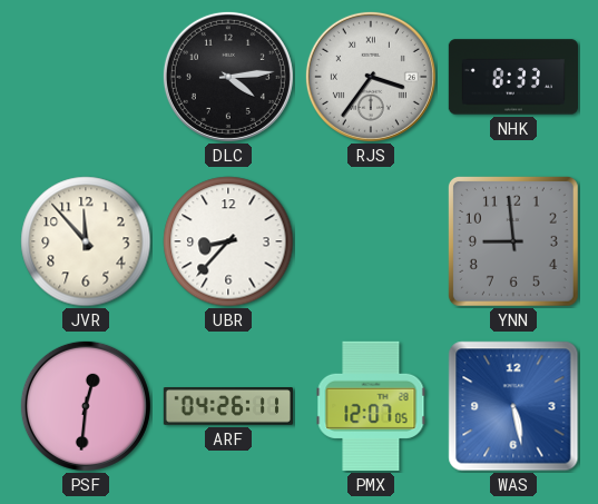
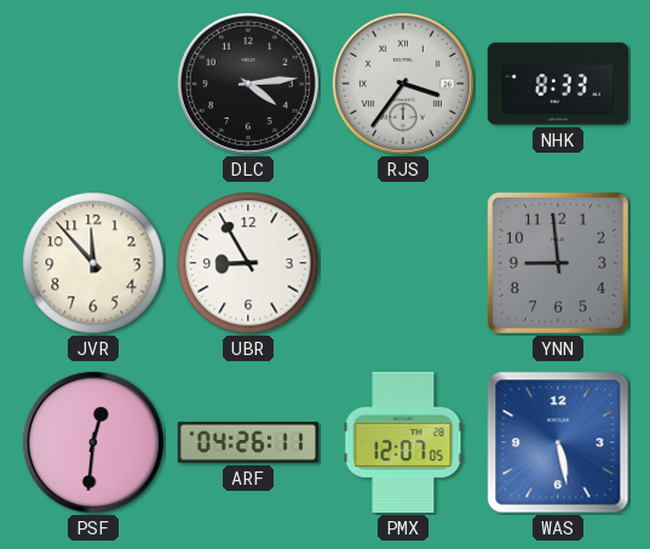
UBR: 8:37 -> 8:55 (248, 263)
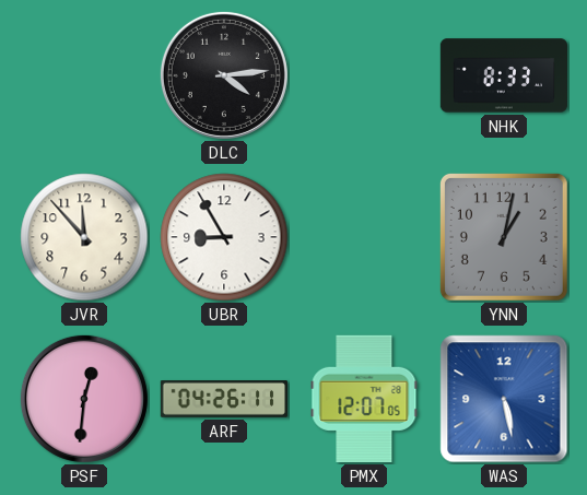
RJS: 3:36 -> none (403, 84)
YNN: 8:59 -> 1:02 (504, 237)
